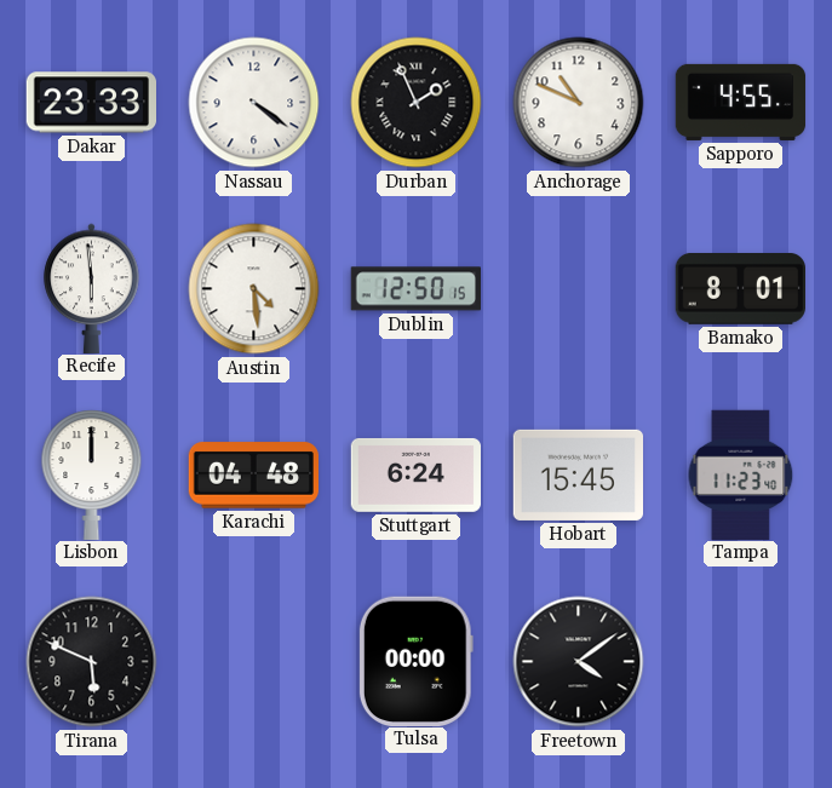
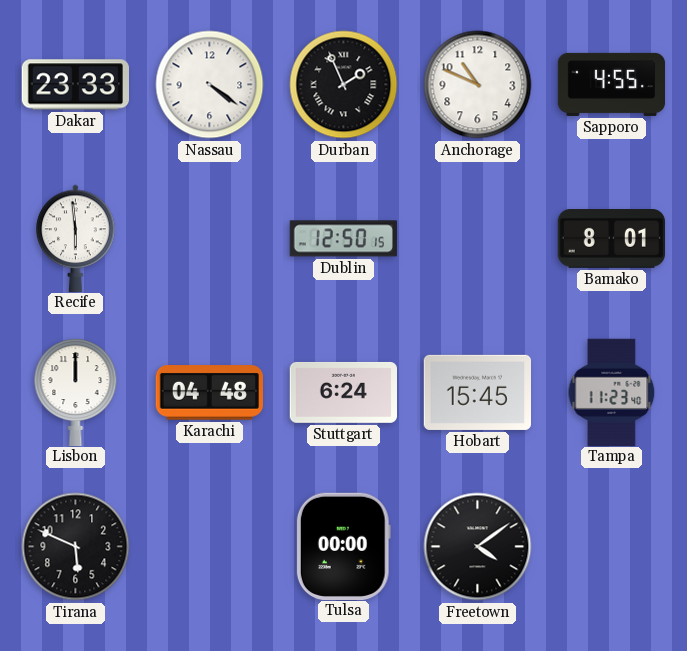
Austin: 4:29 -> none (254, 289)
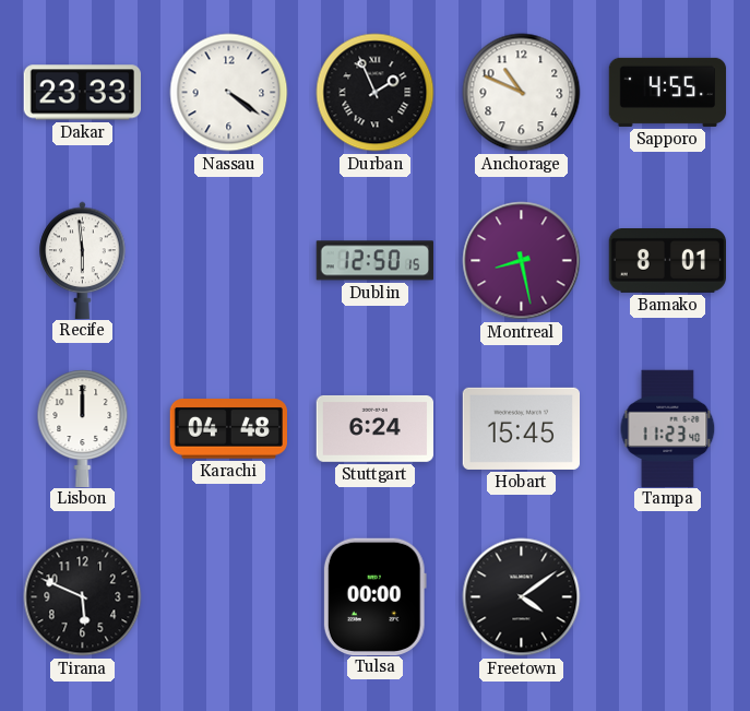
Montreal: none -> 8:28 (522, 261)
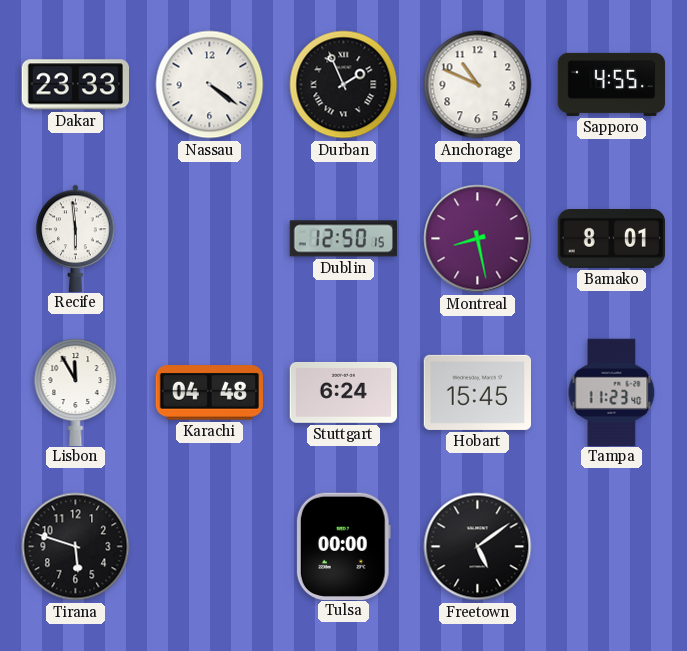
Lisbon: 12:00 -> 11:55 (76, 392)
Tirana: 5:49 -> 5:48 (76, 547)
Freetown: 4:09 -> 5:09 (478, 547)
